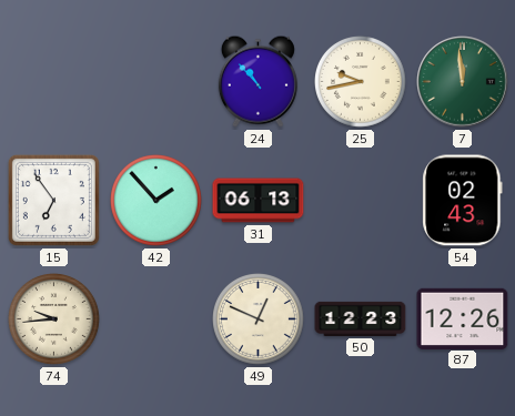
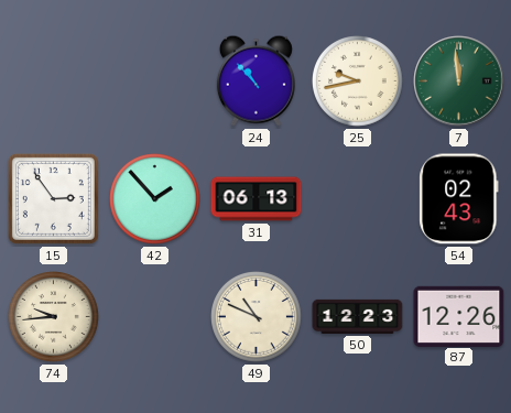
15: 6:54 -> 2:54 (53, 198)
49: 12:49 -> 10:49 (257, 317)
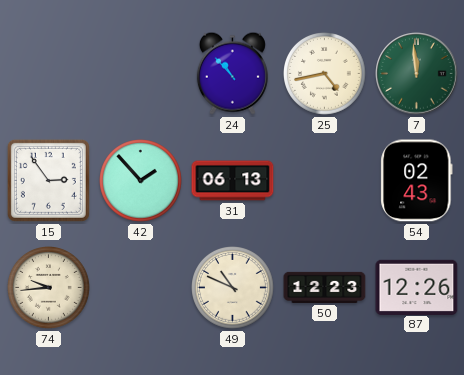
25: 9:43 -> 4:43 (325, 74)
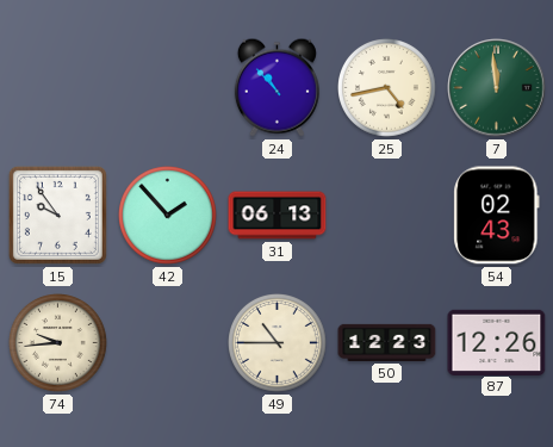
15: 2:54 -> 9:54 (57, 215)
49: 10:49 -> 10:45 (278, 343)
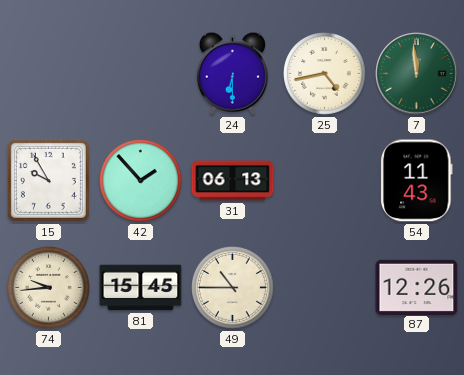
24: 10:53 -> 6:30 (232, 73)
15: 9:54 -> 9:55 (48, 180)
54: 02:43 -> 11:43 (417, 181)
81: none -> 15:45 (141, 288)
50: 12:23 -> none (387, 342)
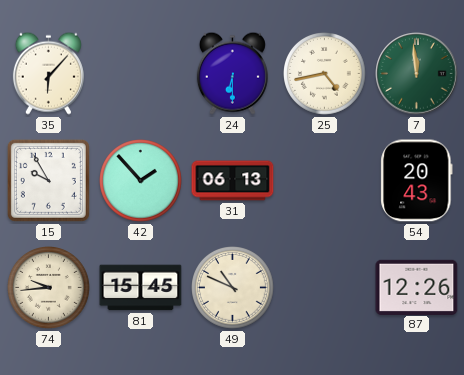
35: none -> 6:07 (48, 73)
54: 11:43 -> 20:43 (417, 181)
49: 10:45 -> 10:49 (233, 288)
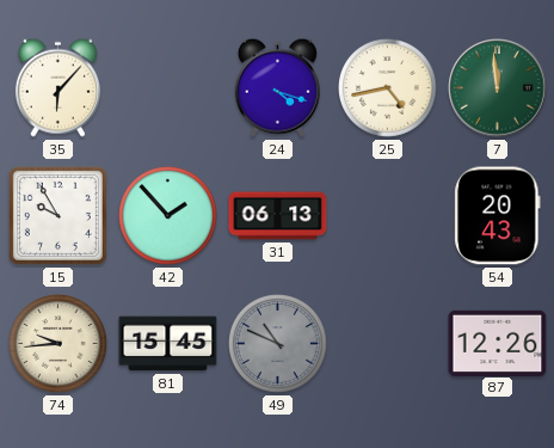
24: 6:30 -> 4:18 (277, 87)
49 dial: cream -> grey (278, 344)
